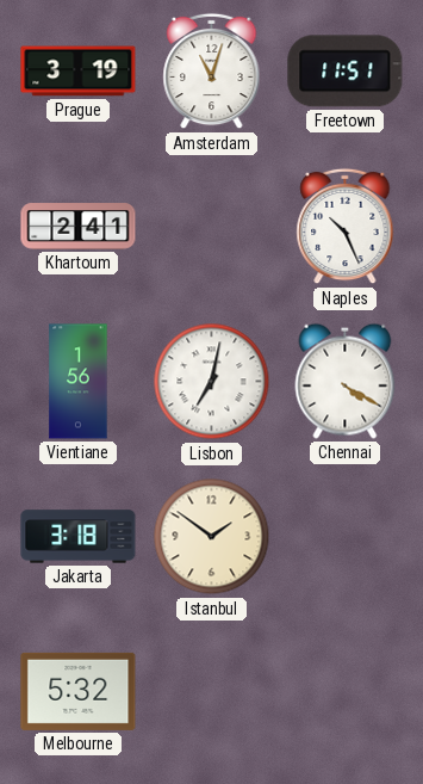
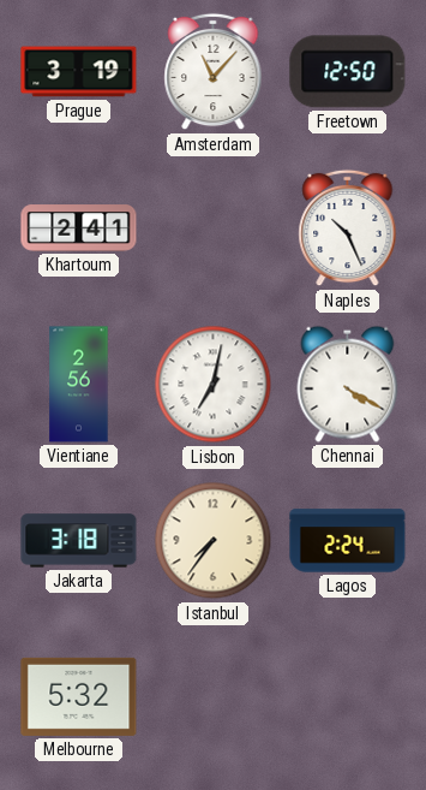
Amsterdam: 11:03 -> 11:07 (214, 72)
Freetown: 11:51 -> 12:50 (348, 72)
Vientiane: 1:56 -> 2:56 (79, 385)
Istanbul: 1:51 -> 7:36 (214, 541)
Lagos: none -> 2:24 (348, 541)
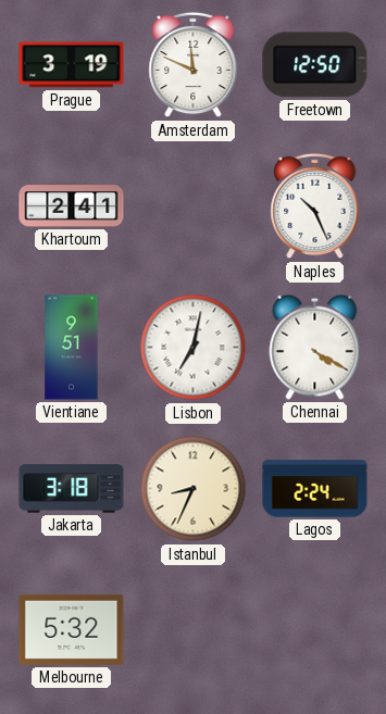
Amsterdam: 11:07 -> 11:49 (194, 65)
Vientiane: 2:56 -> 9:51 (72, 348)
Istanbul: 7:36 -> 8:34 (194, 489)
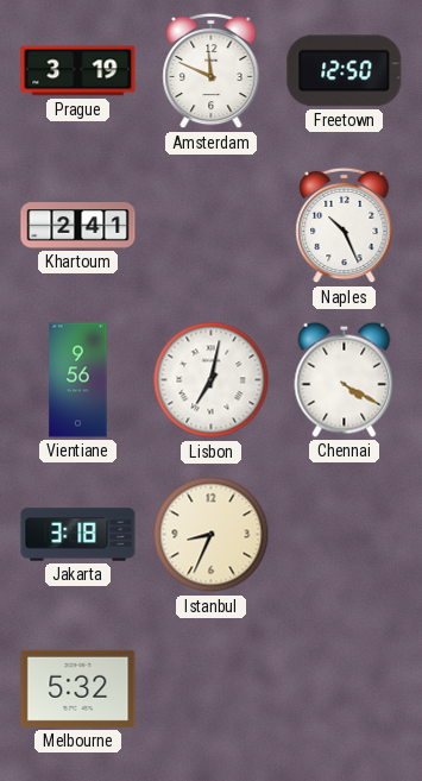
Vientiane: 9:51 -> 9:56 (78, 380)
Lagos: 2:24 -> none (315, 489)
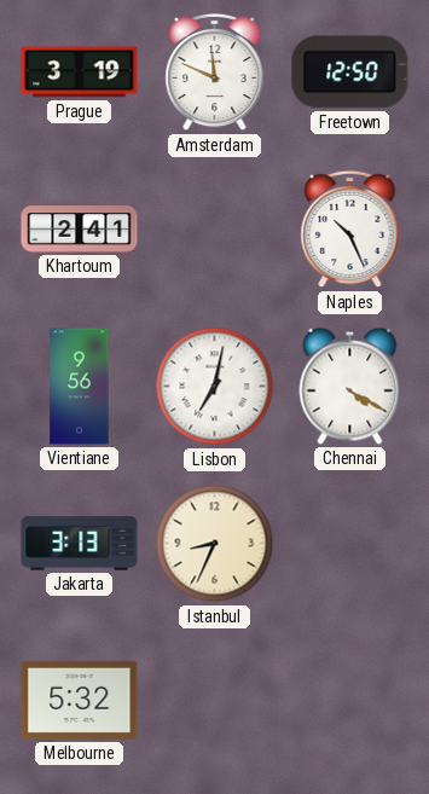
Jakarta: 3:18 -> 3:13 (80, 544)
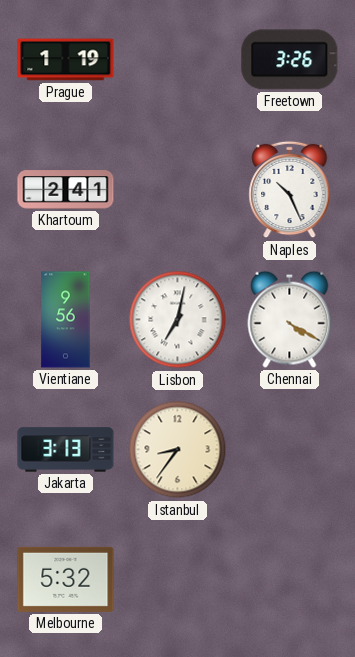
Prague: 3:19 -> 1:19 (66, 60)
Amsterdam: 11:49 -> none (215, 73)
Freetown: 12:50 -> 3:26 (290, 60)
Istanbul: 8:34 -> 8:36 (178, 450)
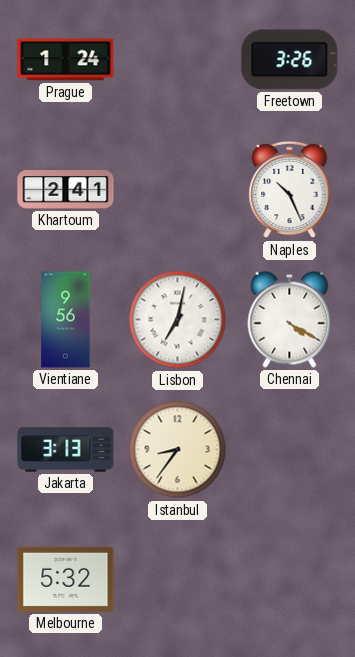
Prague: 1:19 -> 1:24 (66, 60)
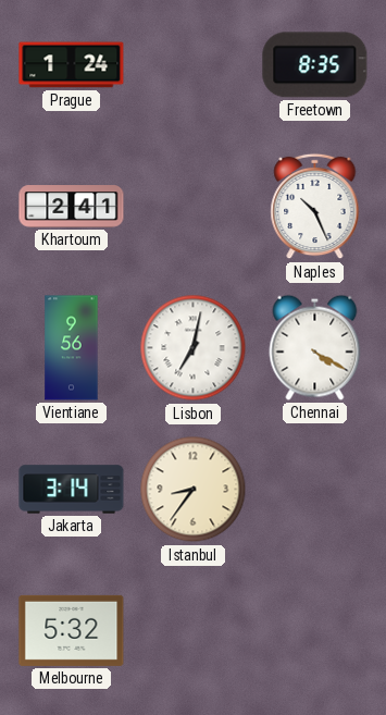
Freetown: 3:26 -> 8:35 (315, 65)
Jakarta: 3:13 -> 3:14 (72, 490)
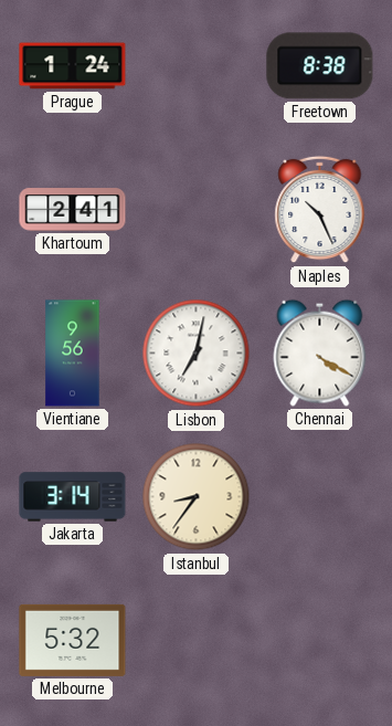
Freetown: 8:35 -> 8:38 (320, 66)
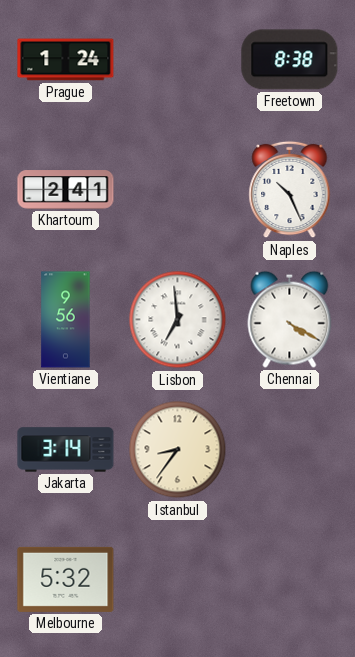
Lisbon: 7:02 -> 6:59 (178, 320)
